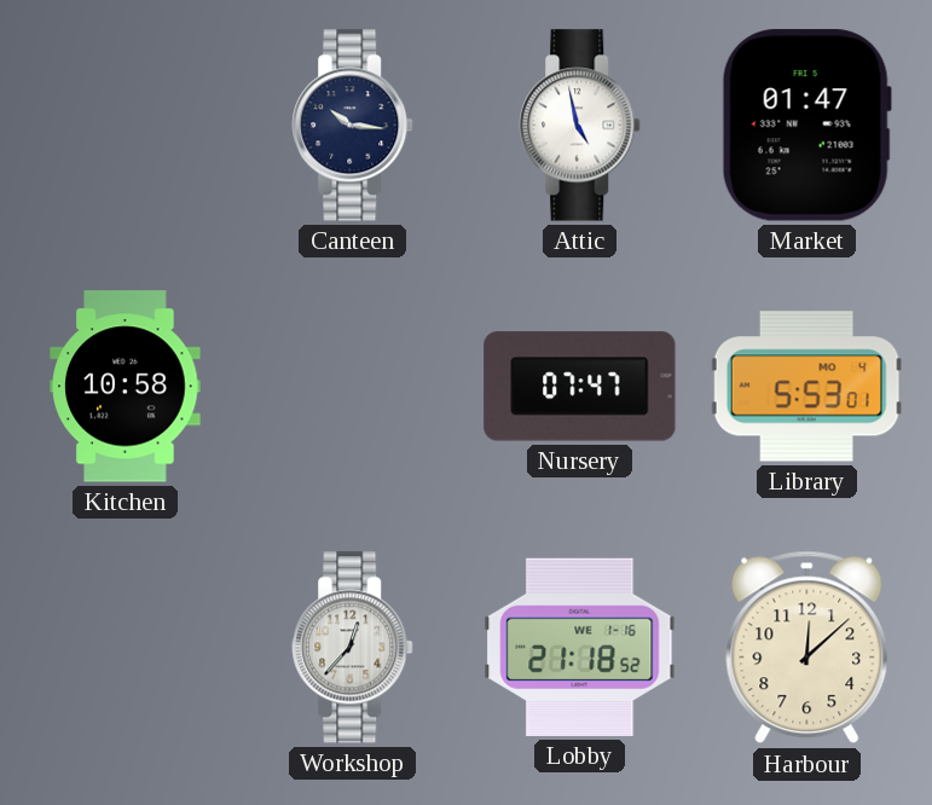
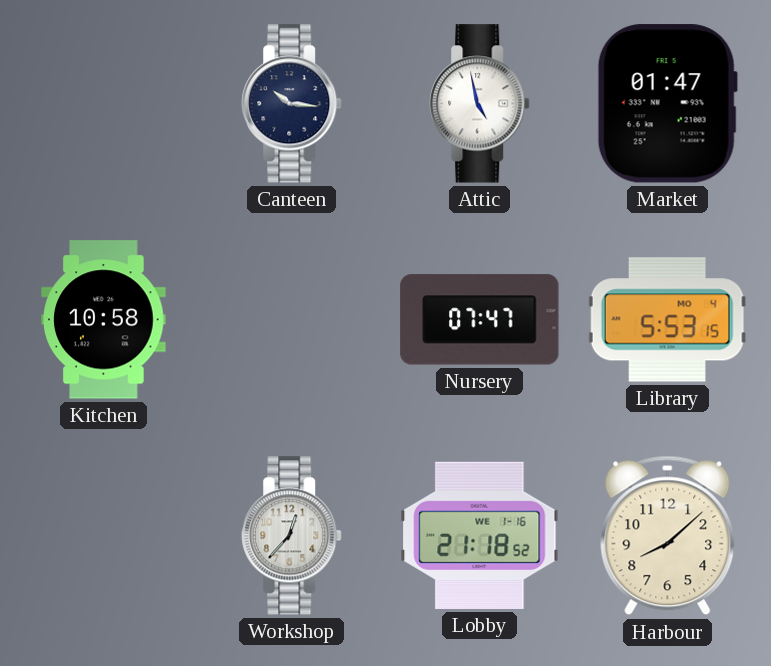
Library: 5:53:01 -> 5:53:15 (667, 320)
Harbour: 12:08 -> 8:08 (668, 536)
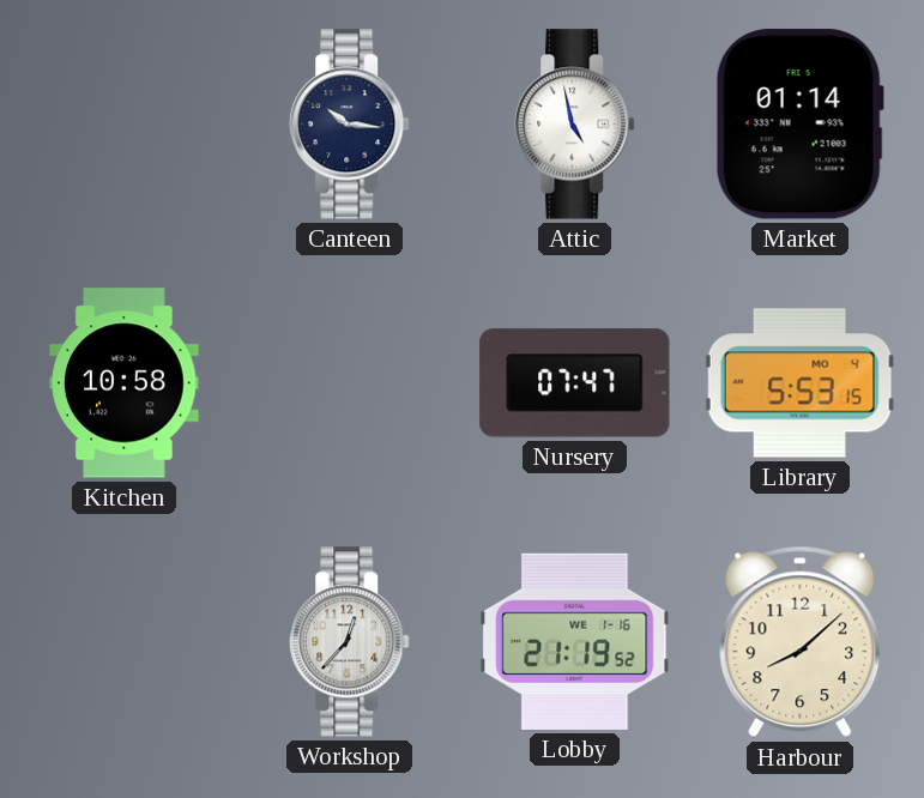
Market: 01:47 -> 01:14 (799, 125)
Lobby: 21:18 -> 21:19 (575, 641)
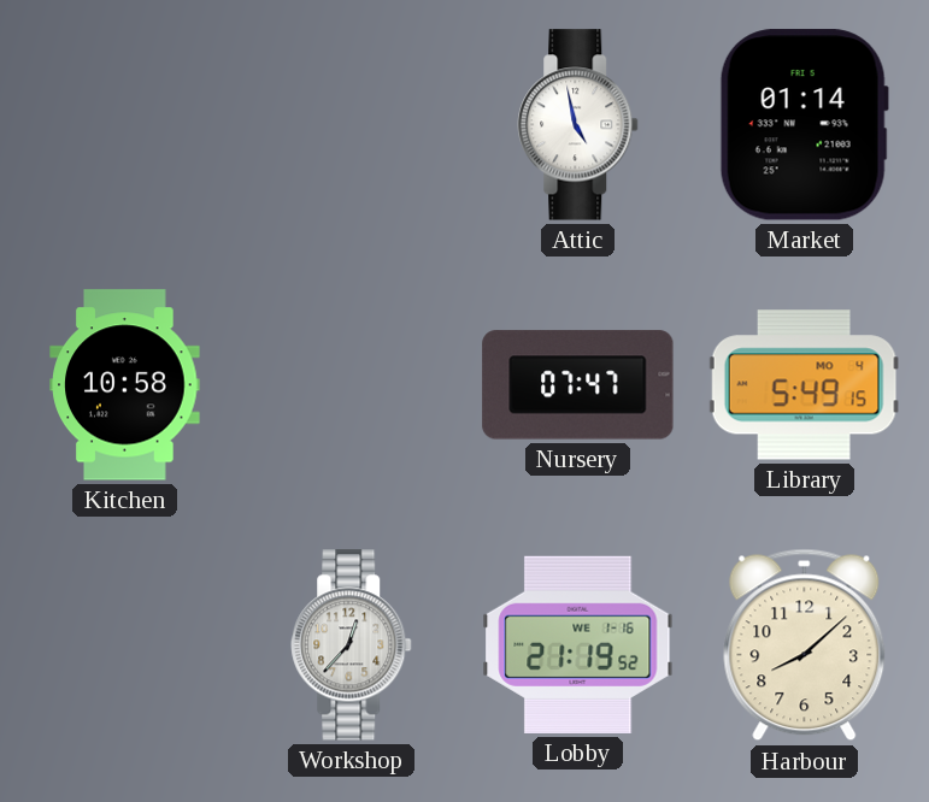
Canteen: 10:16 -> none (350, 125)
Library: 5:53 -> 5:49 (804, 385)
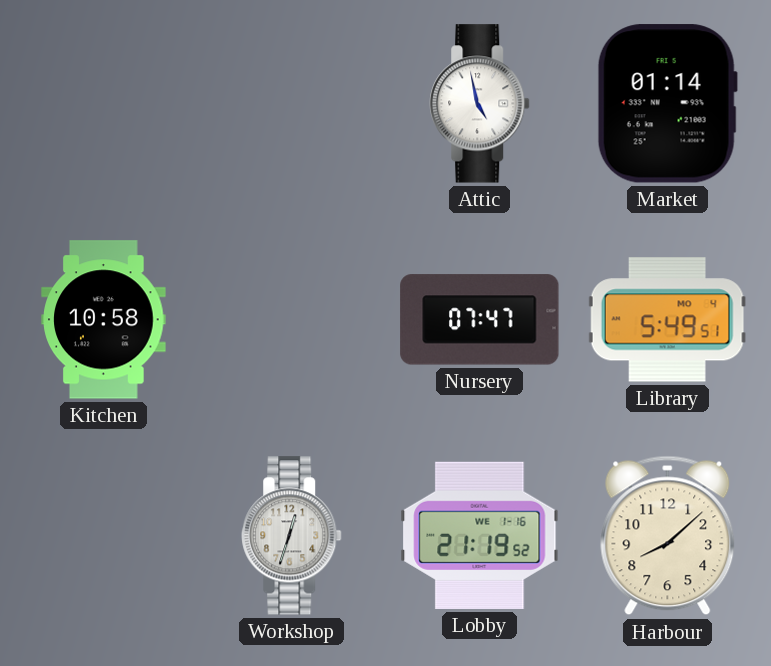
Library: 5:49:15 -> 5:49:51 (667, 320)
Workshop: 12:37 -> 12:33 (292, 536)
